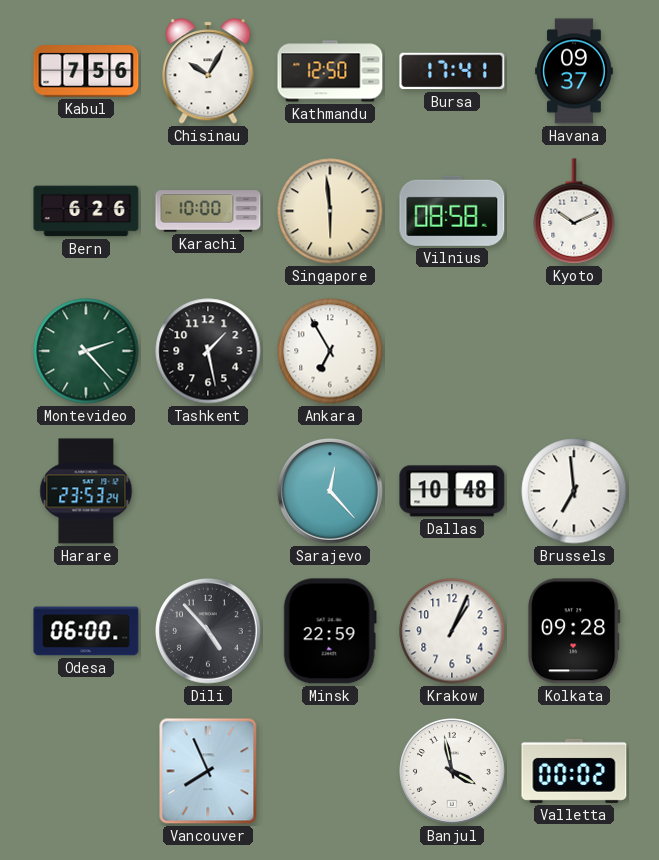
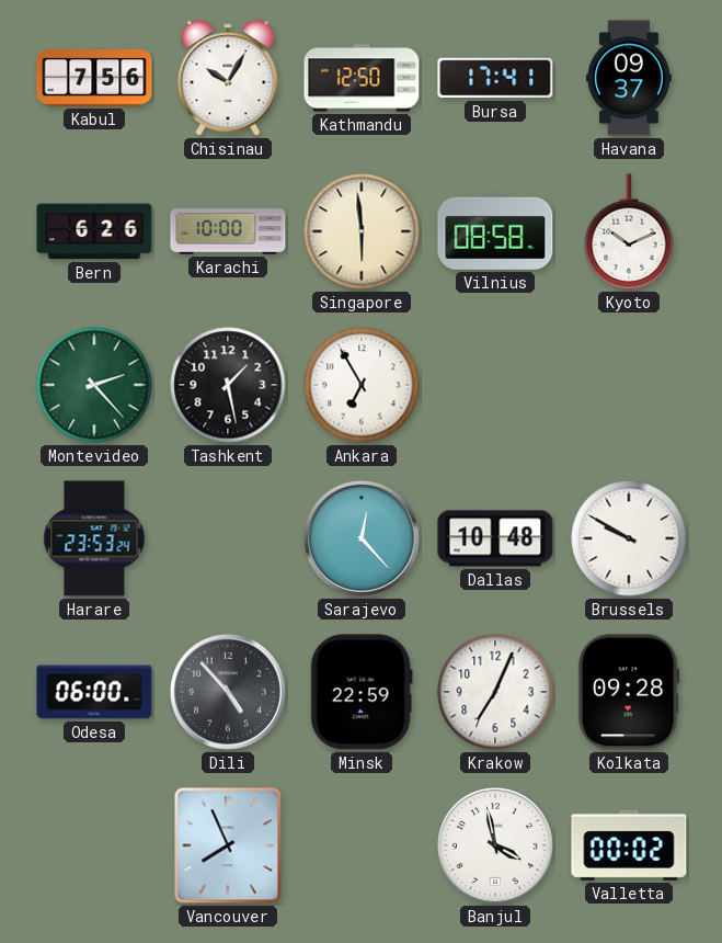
Brussels: 6:59 -> 9:50 (629, 538)
Krakow: 1:04 -> 7:04 (495, 692)
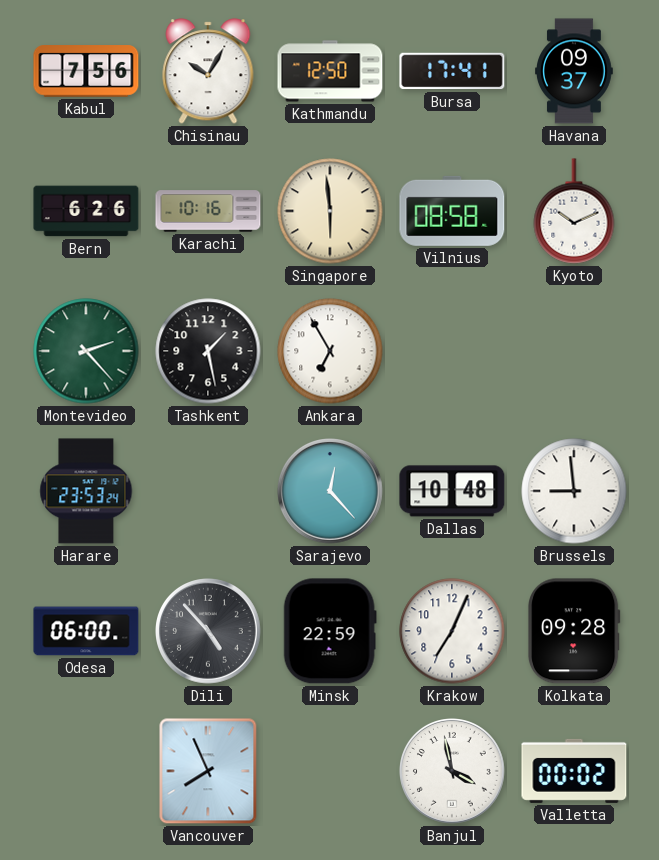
Karachi: 10:00 -> 10:16 (208, 211)
Brussels: 9:50 -> 8:59 (574, 491)
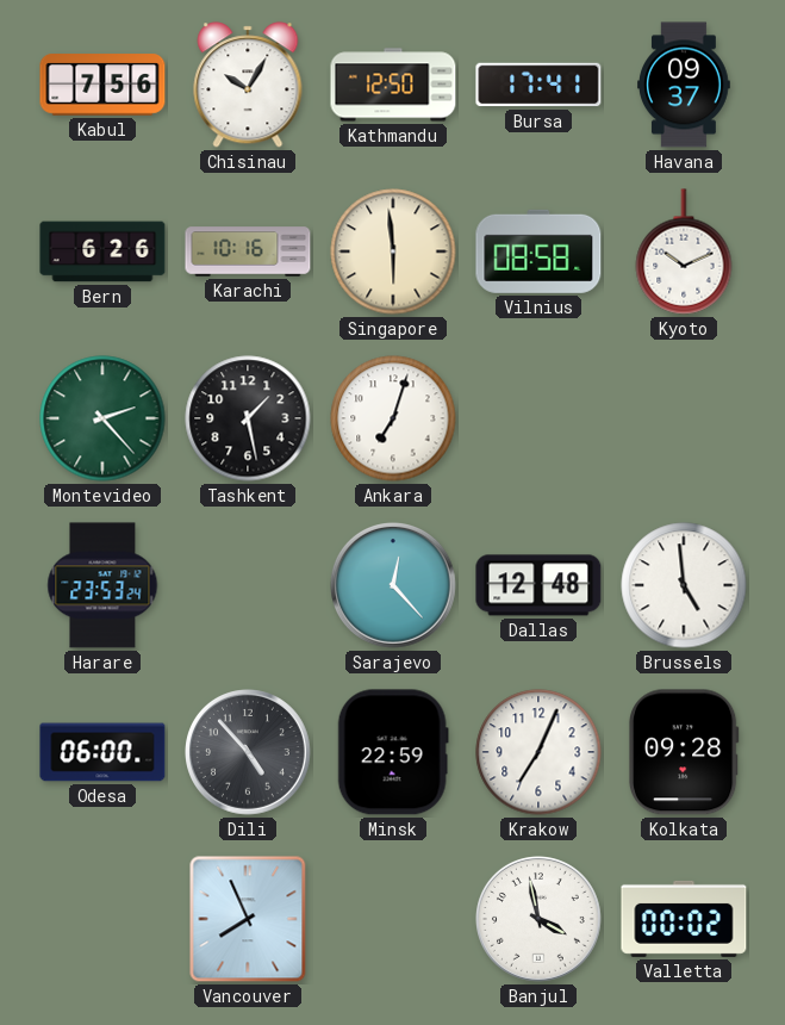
Ankara: 6:55 -> 7:03 (393, 418)
Dallas: 10:48 -> 12:48 (538, 585)
Brussels: 8:59 -> 4:59 (684, 585)
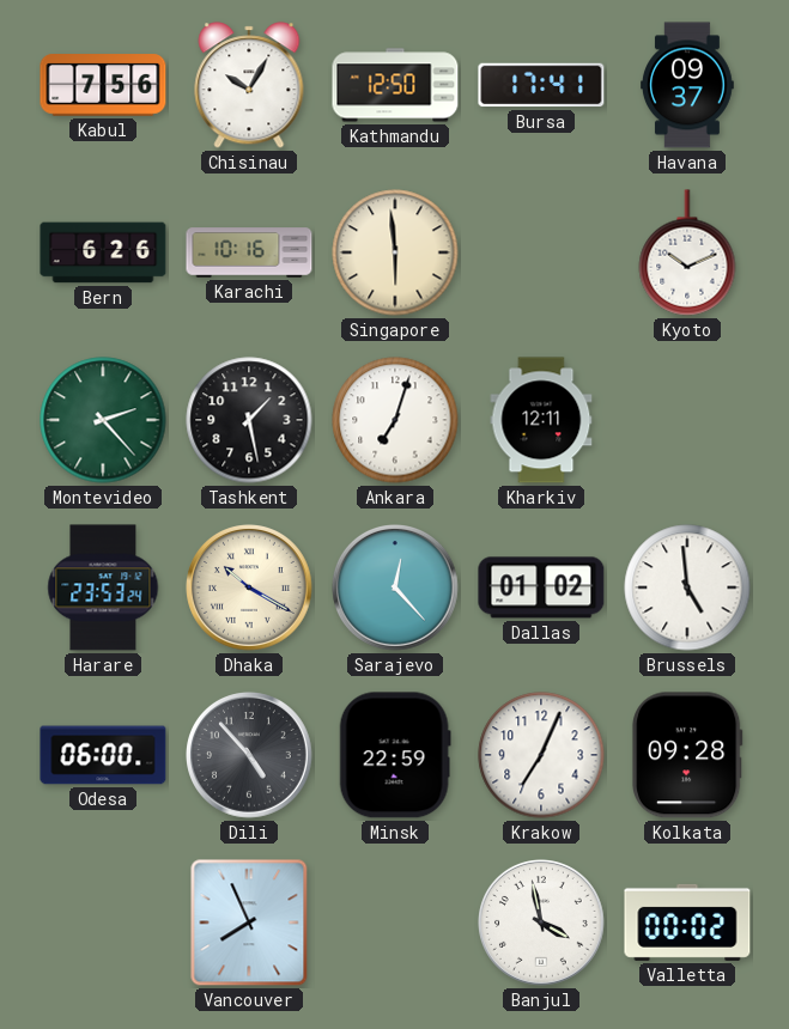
Vilnius: 08:58 -> none (538, 251)
Kharkiv: none -> 12:11 (541, 420)
Dhaka: none -> 10:20 (250, 589)
Dallas: 12:48 -> 01:02 (541, 587)
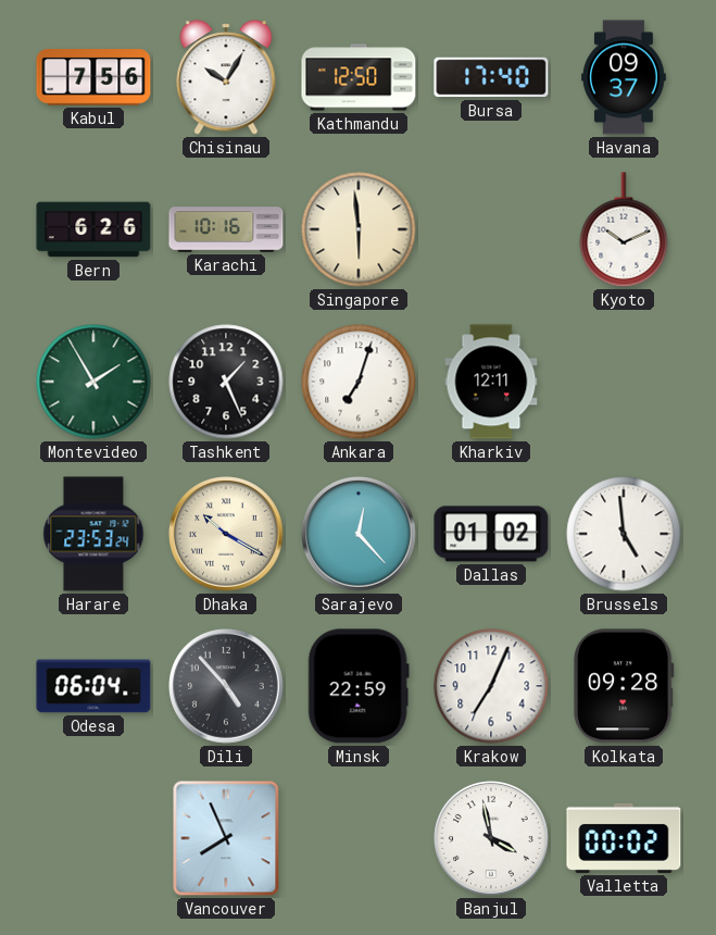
Bursa: 17:41 -> 17:40 (491, 77)
Montevideo: 2:23 -> 1:55 (93, 382)
Tashkent: 1:28 -> 1:26 (226, 382)
Odesa: 06:00 -> 06:04 (93, 686)
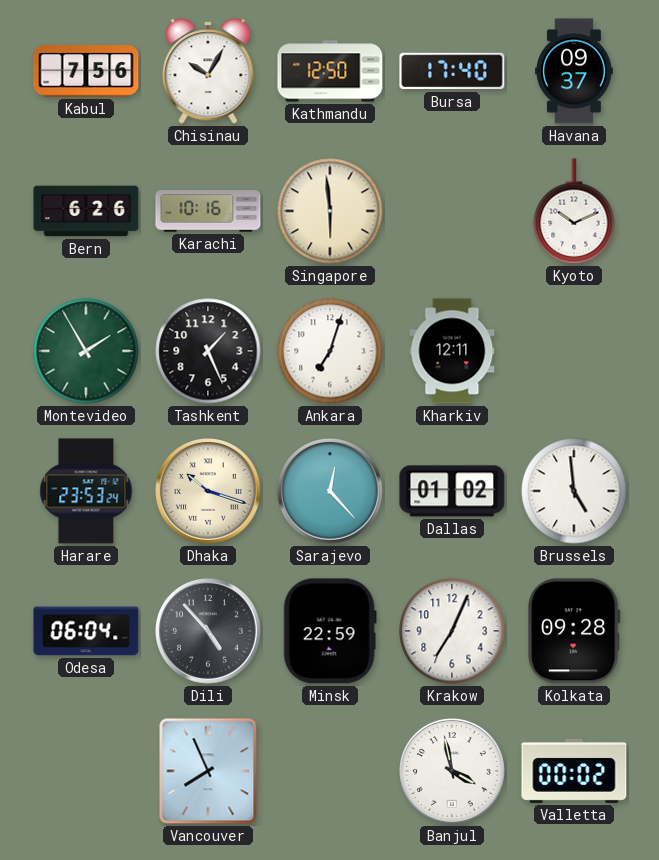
Dhaka: 10:20 -> 10:18 (209, 492)
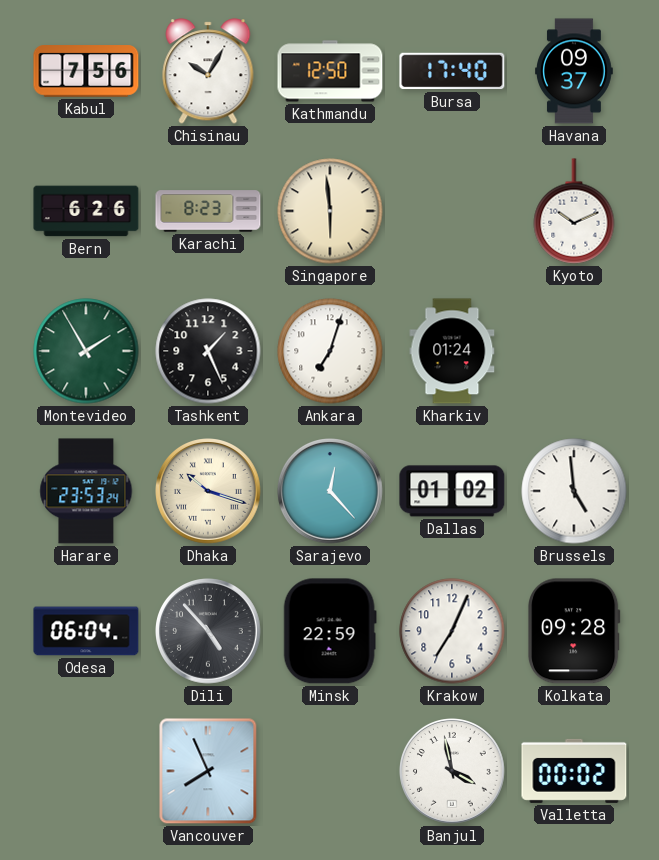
Karachi: 10:16 -> 8:23 (208, 211)
Kharkiv: 12:11 -> 01:24 (452, 351)
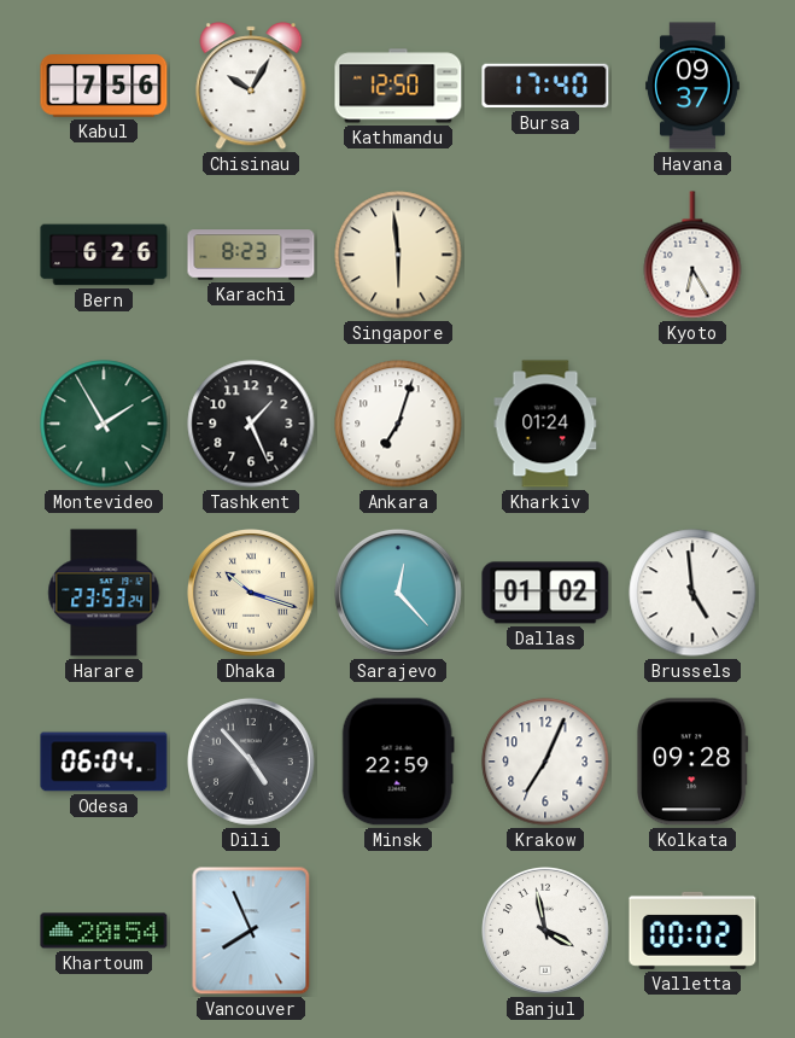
Kyoto: 10:11 -> 6:25 (692, 255)
Khartoum: none -> 20:54 (104, 931)
